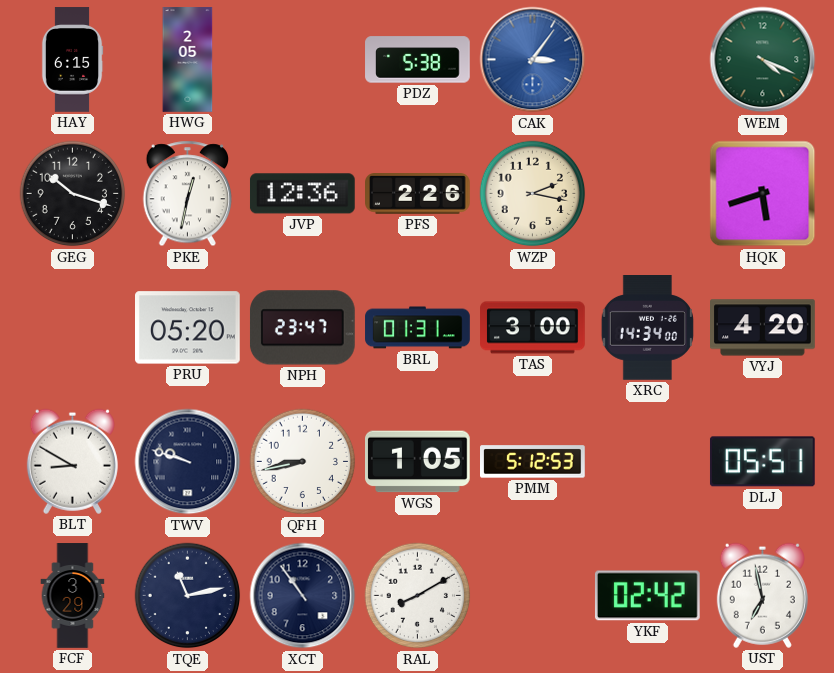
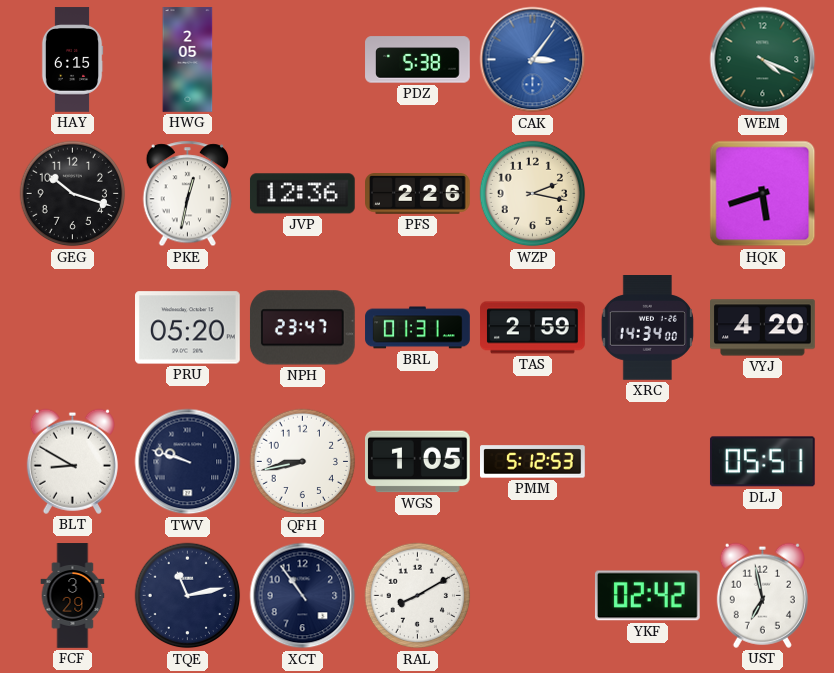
TAS: 3:00 -> 2:59 (533, 328)
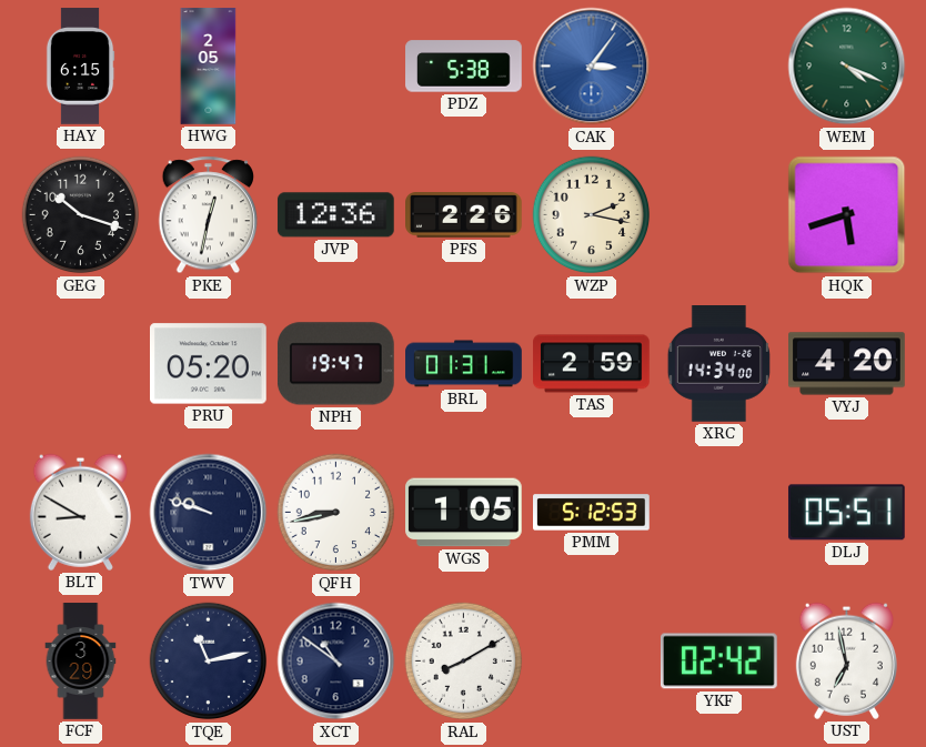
NPH: 23:47 -> 19:47 (335, 364)
XCT: 10:54 -> 10:51 (336, 662)
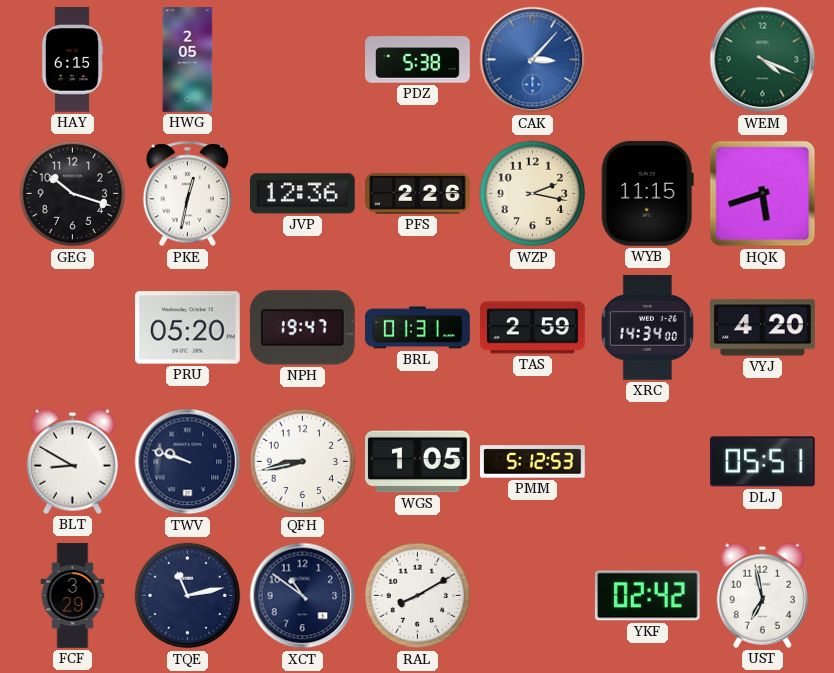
CAK: 3:06 -> 3:07 (533, 60)
WYB: none -> 11:15 (647, 193)
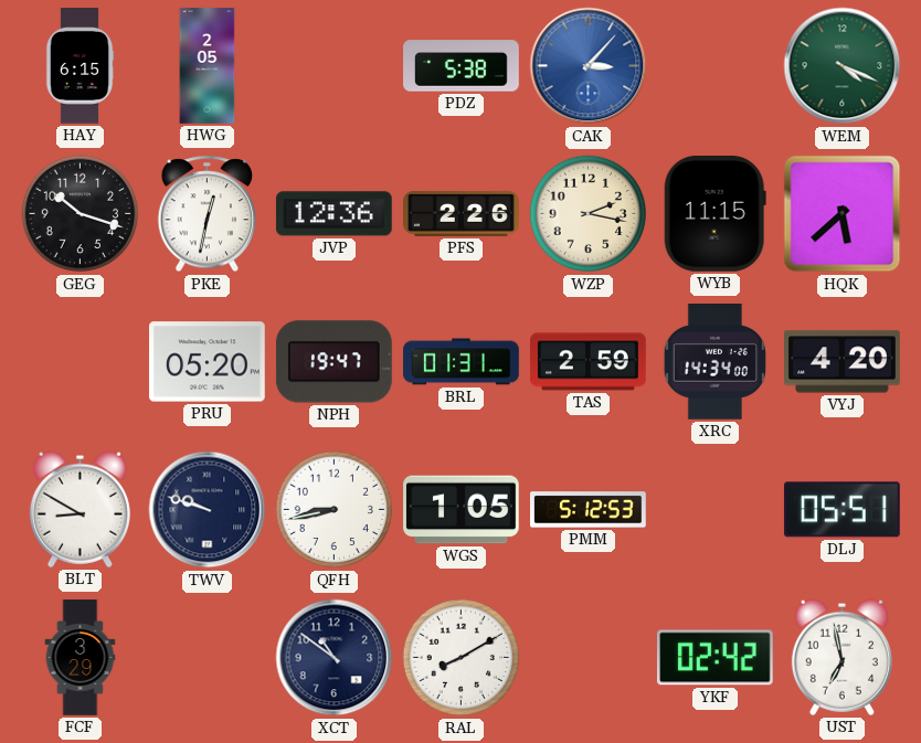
HQK: 5:42 -> 5:38 (843, 214)
TQE: 11:13 -> none (188, 596)
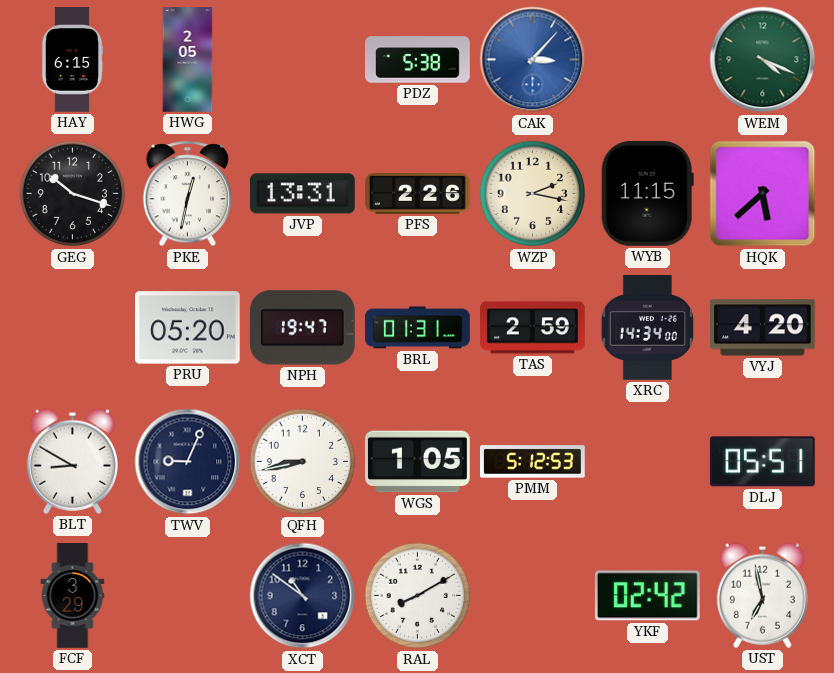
JVP: 12:36 -> 13:31 (302, 194)
TWV: 9:48 -> 9:04 (188, 462)
